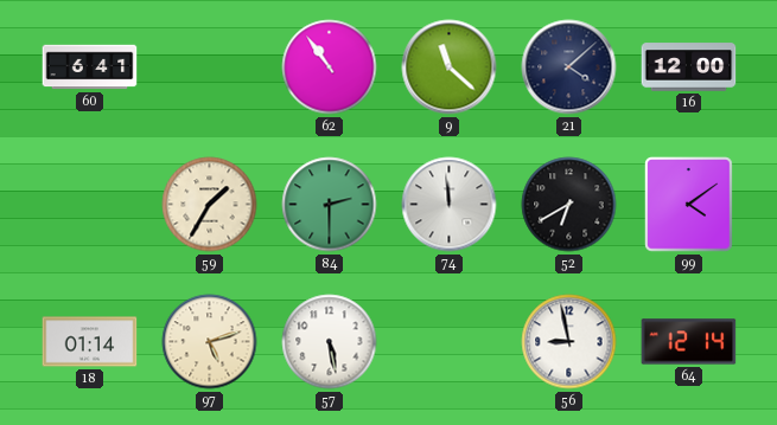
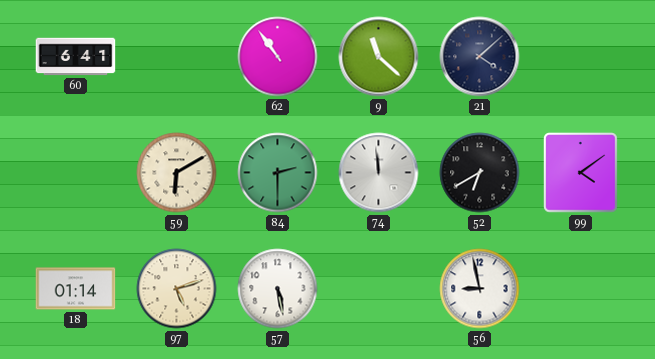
16: 12:00 -> none (689, 67)
59: 1:35 -> 6:10 (177, 173)
64: 12:14 -> none (689, 342)
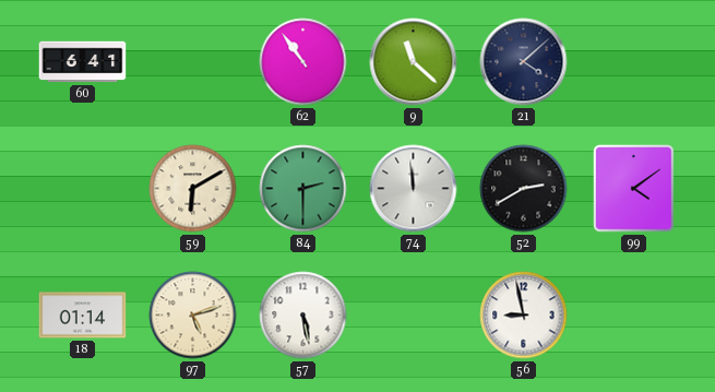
52: 6:40 -> 2:40 (524, 189)
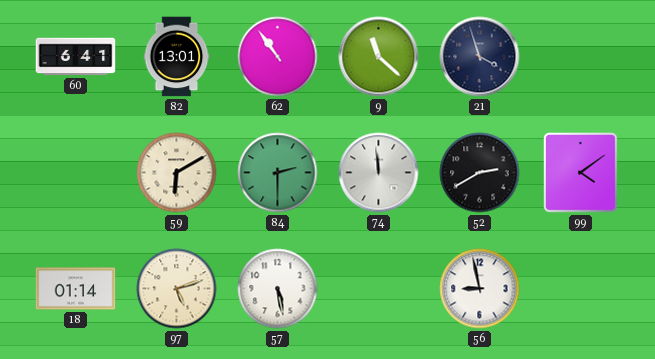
82: none -> 13:01 (177, 57)
21: 4:08 -> 3:57 (480, 57)
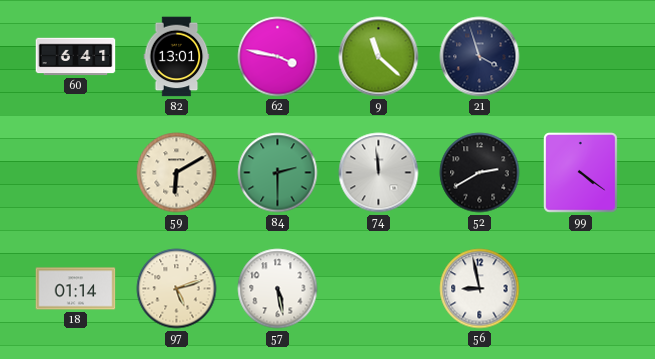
62: 10:54 -> 3:47 (278, 57)
99: 4:09 -> 4:21 (581, 173)
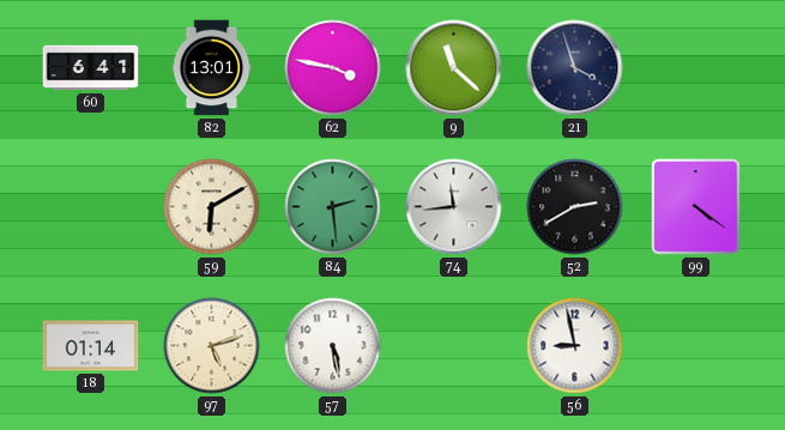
84: 2:30 -> 2:29 (333, 207)
74: 11:59 -> 11:44 (454, 207)
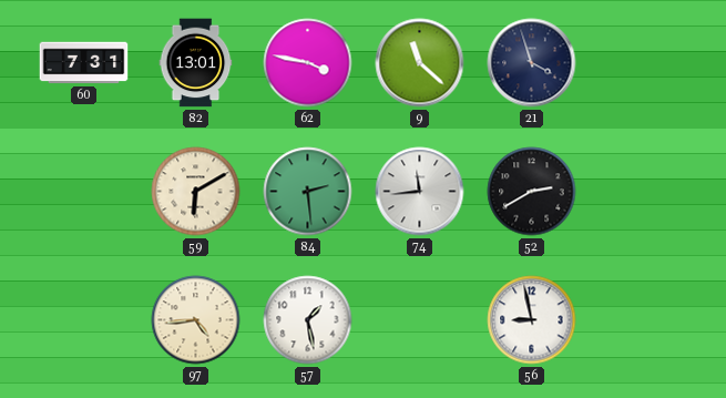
60: 6:41 -> 7:31 (84, 63)
99: 4:21 -> none (696, 207)
18: 01:14 -> none (91, 346)
97: 5:12 -> 4:44 (196, 320)
57: 5:28 -> 1:28 (308, 320)
